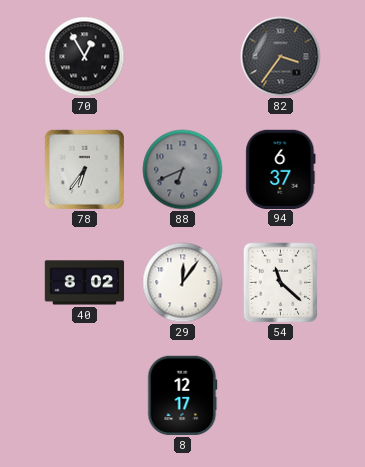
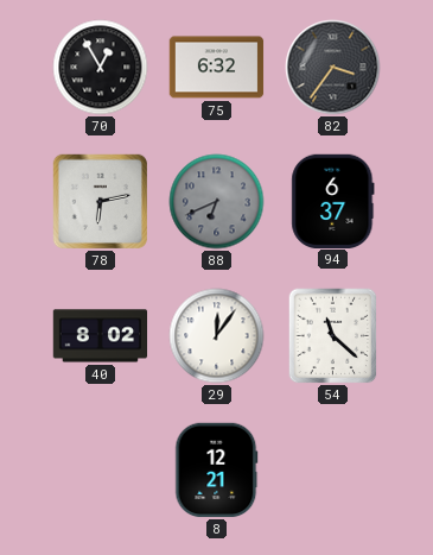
75: none -> 6:32 (217, 68)
78: 6:36 -> 6:13 (101, 202)
8: 12:17 -> 12:21 (217, 471)
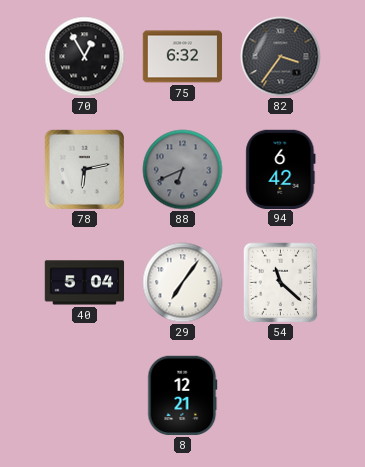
94: 6:37 -> 6:42 (281, 169)
40: 8:02 -> 5:04 (85, 283)
29: 12:06 -> 7:06 (183, 283)
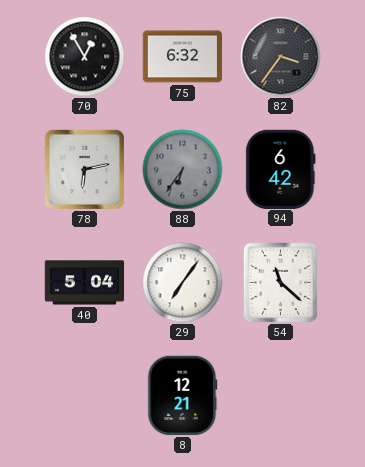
88: 6:41 -> 6:36 (183, 170)
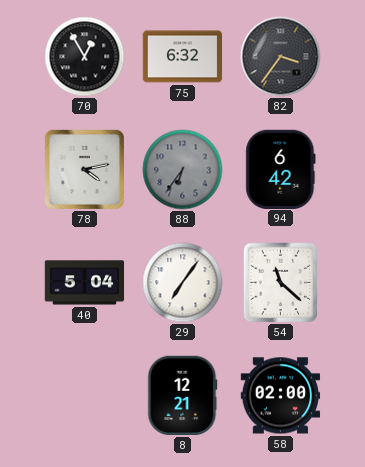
78: 6:13 -> 4:13 (85, 170)
58: none -> 02:00 (281, 396)
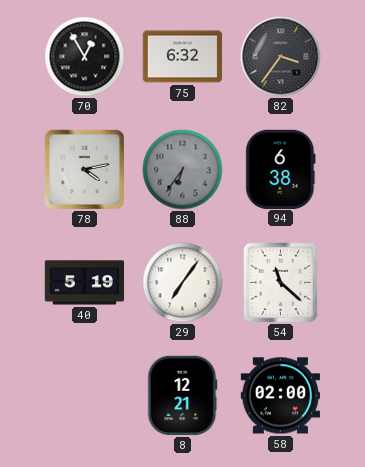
94: 6:42 -> 6:38 (281, 169)
40: 5:04 -> 5:19 (85, 283)
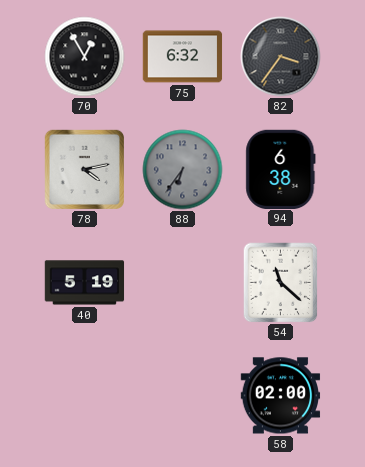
29: 7:06 -> none (183, 283)
8: 12:21 -> none (183, 396)
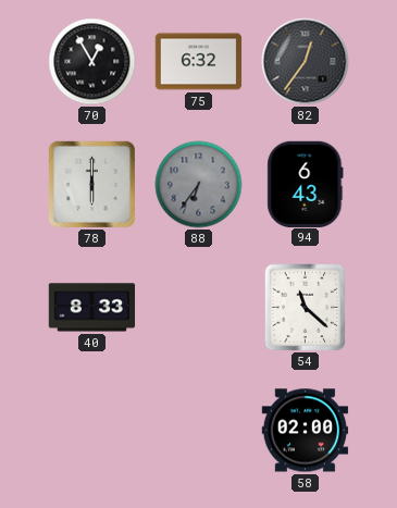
82: 3:36 -> 12:36 (306, 62)
78: 4:13 -> 6:00 (92, 185)
94: 6:38 -> 6:43 (306, 184)
40: 5:19 -> 8:33 (92, 308)
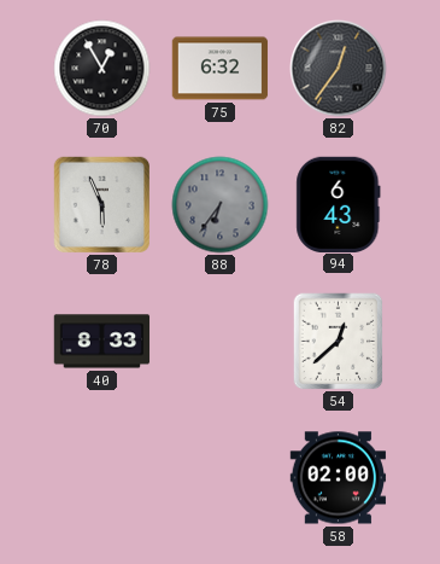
78: 6:00 -> 5:56 (102, 205)
54: 11:22 -> 12:38 (339, 342)
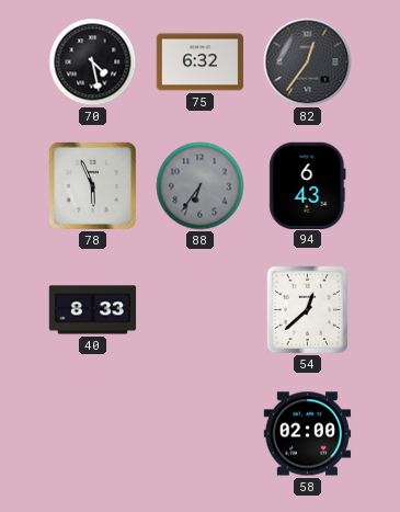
70: 12:55 -> 4:28 (93, 62)
